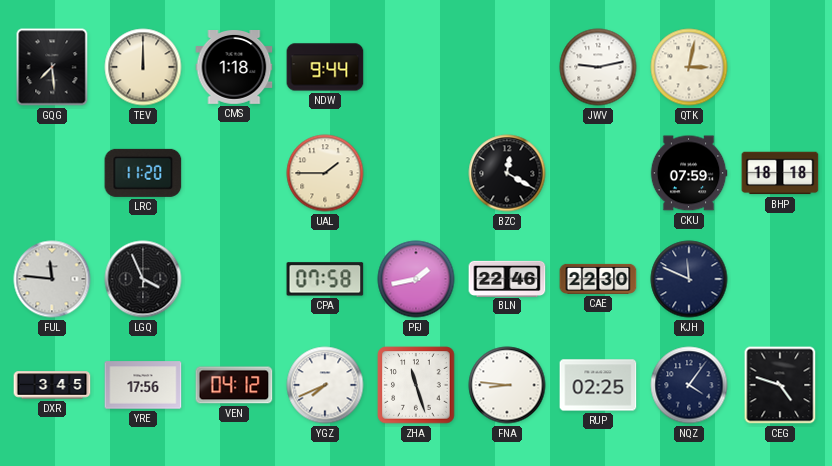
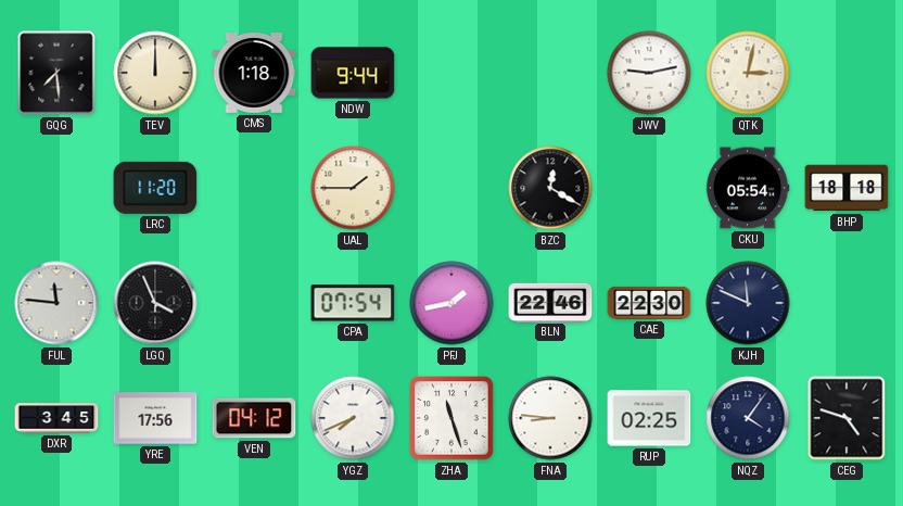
CKU: 07:59 -> 05:54 (748, 188)
CPA: 07:58 -> 07:54 (353, 303)
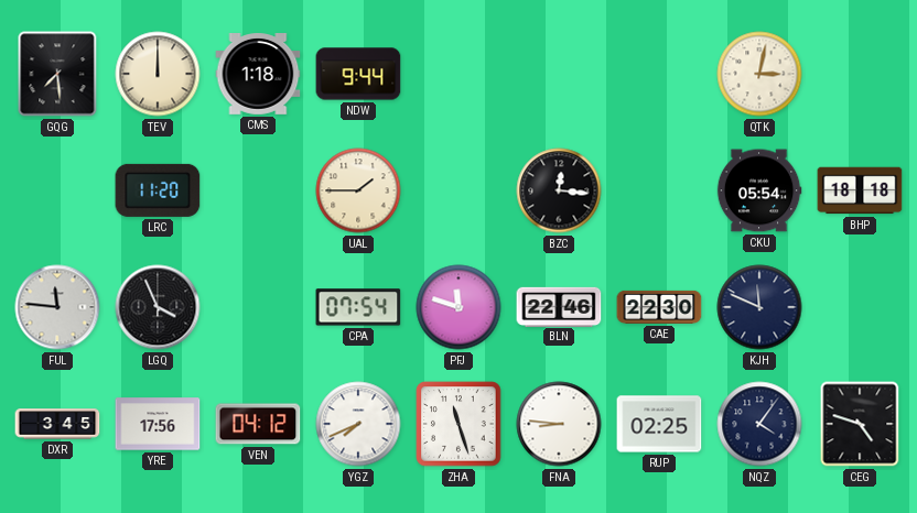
JWV: 9:13 -> none (649, 73)
BZC: 12:20 -> 12:16 (559, 190)
PFJ: 1:43 -> 11:48 (458, 307)
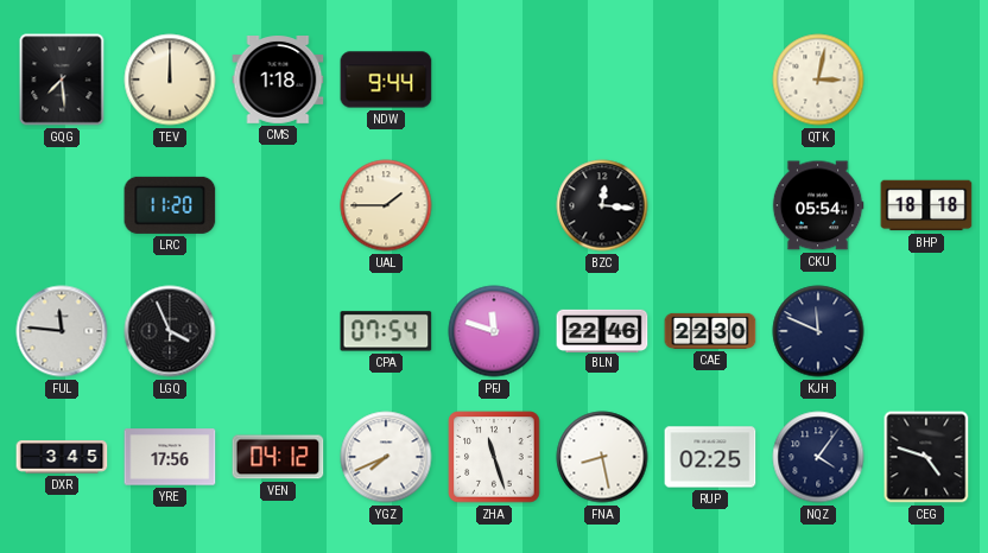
FNA: 8:46 -> 8:28 (602, 457)
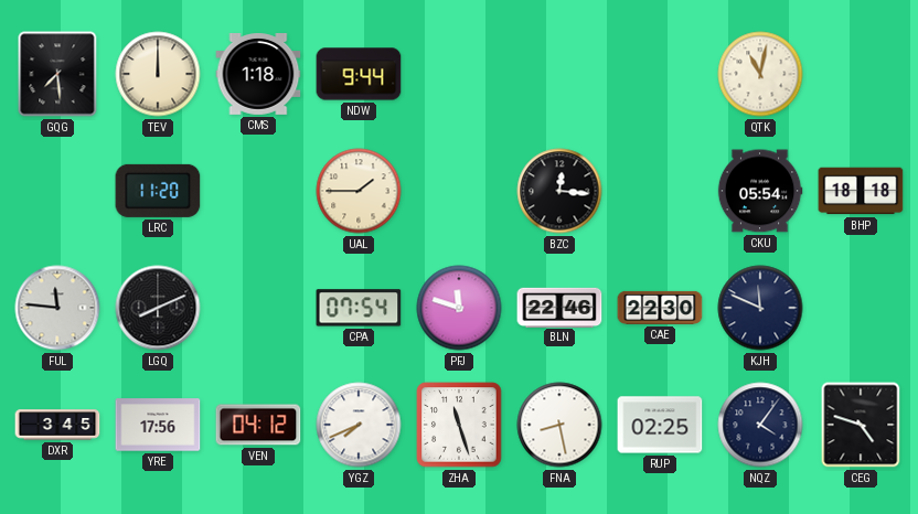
QTK: 3:02 -> 11:02 (760, 74)
LGQ: 3:56 -> 8:11 (158, 308)
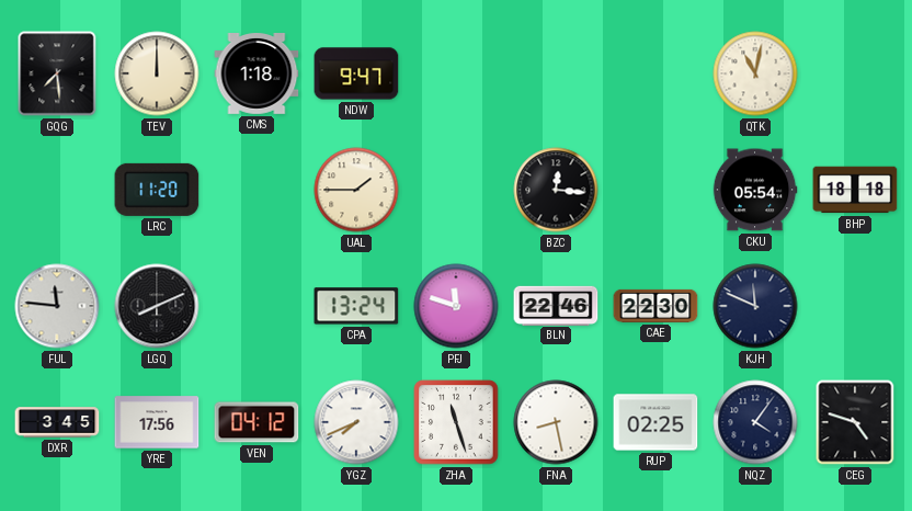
NDW: 9:44 -> 9:47 (356, 73)
CPA: 07:54 -> 13:24 (356, 306)
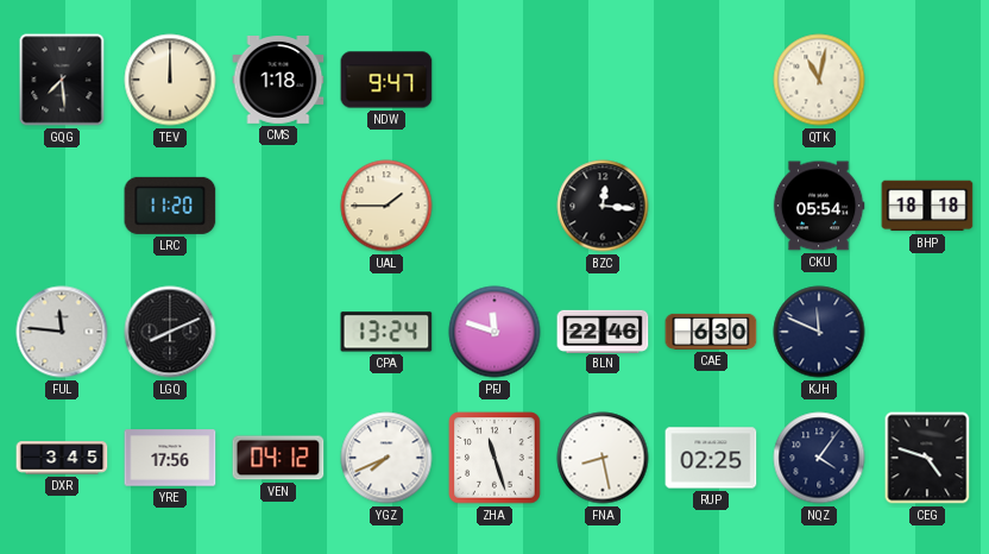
CAE: 22:30 -> 6:30 (711, 332)
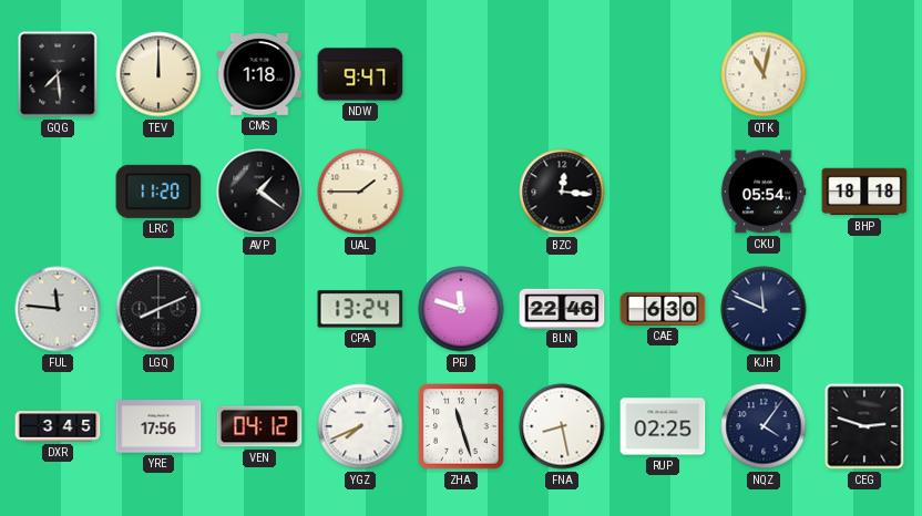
AVP: none -> 1:21 (259, 192)
CEG: 4:48 -> 2:48 (864, 426)
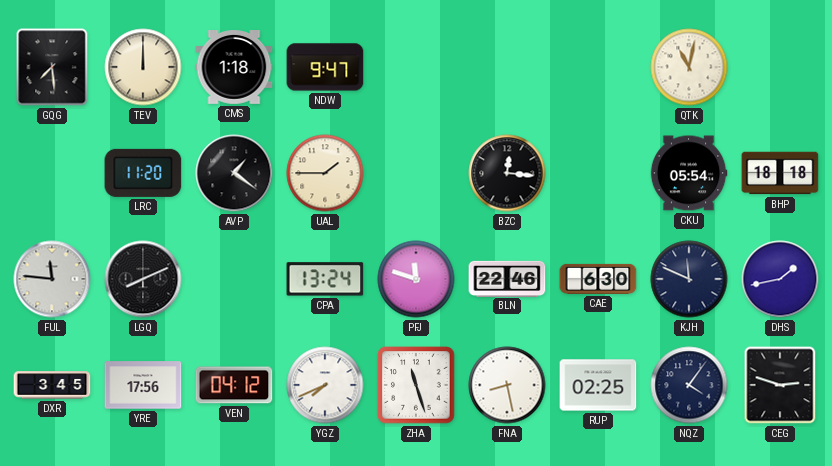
DHS: none -> 1:43 (780, 279)
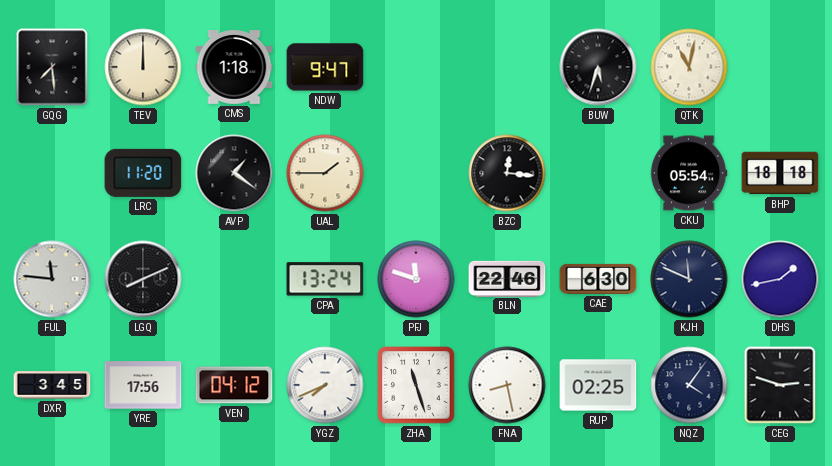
BUW: none -> 5:33 (598, 67)
